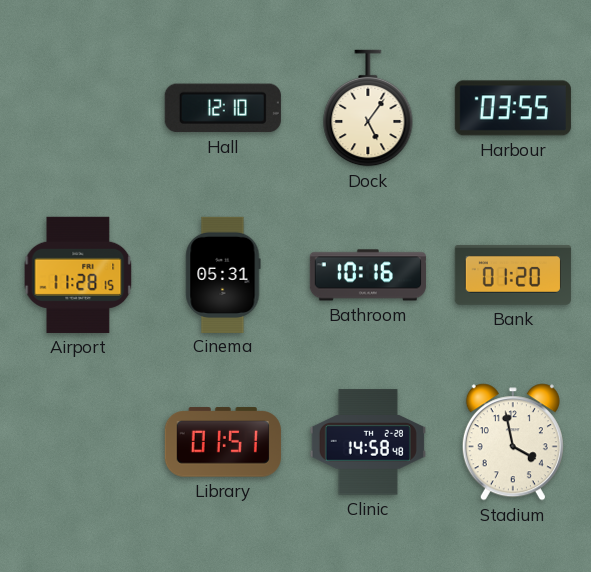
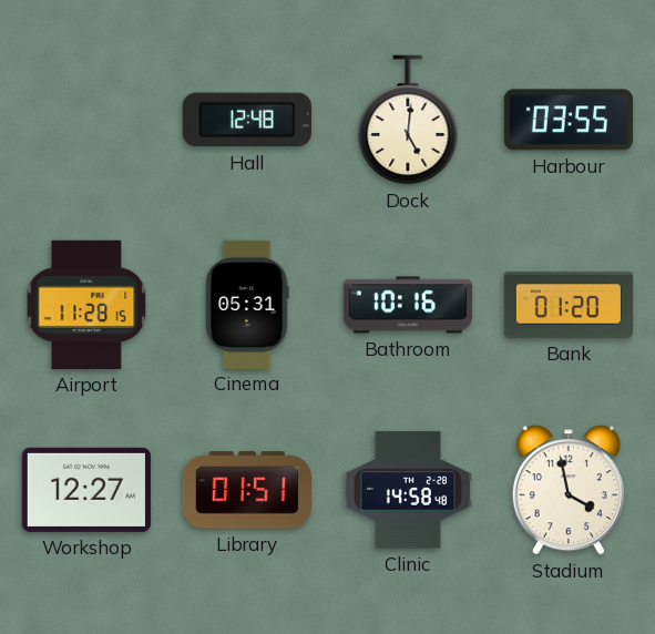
Hall: 12:10 -> 12:48 (247, 120)
Dock: 5:06 -> 5:01 (408, 120)
Workshop: none -> 12:27 (86, 490)
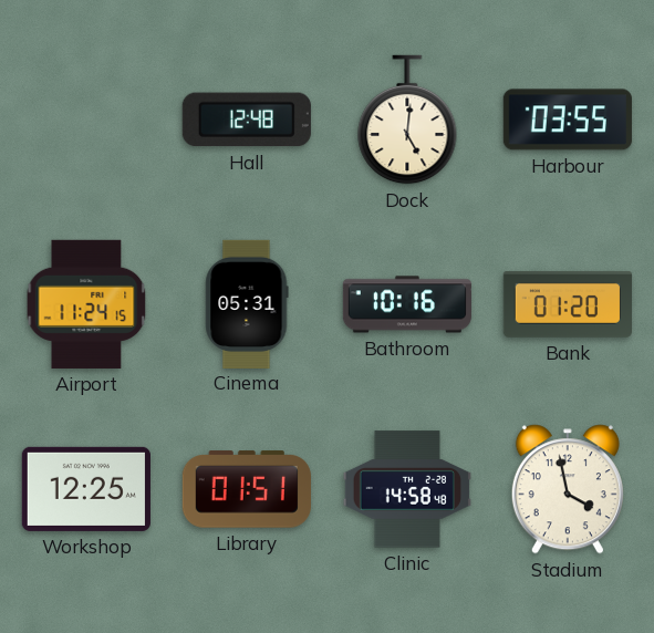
Airport: 11:28 -> 11:24 (86, 304)
Workshop: 12:27 -> 12:25 (86, 489)
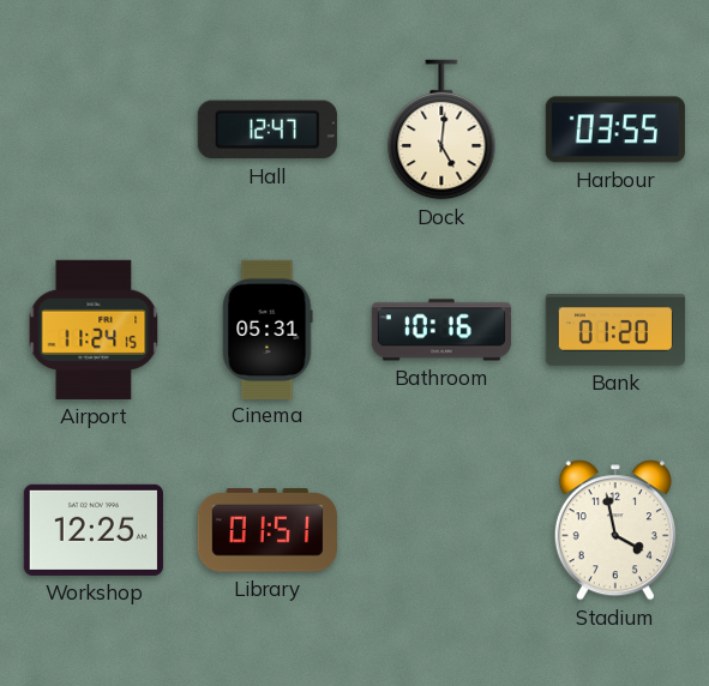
Hall: 12:48 -> 12:47 (268, 130)
Clinic: 14:58 -> none (407, 489)
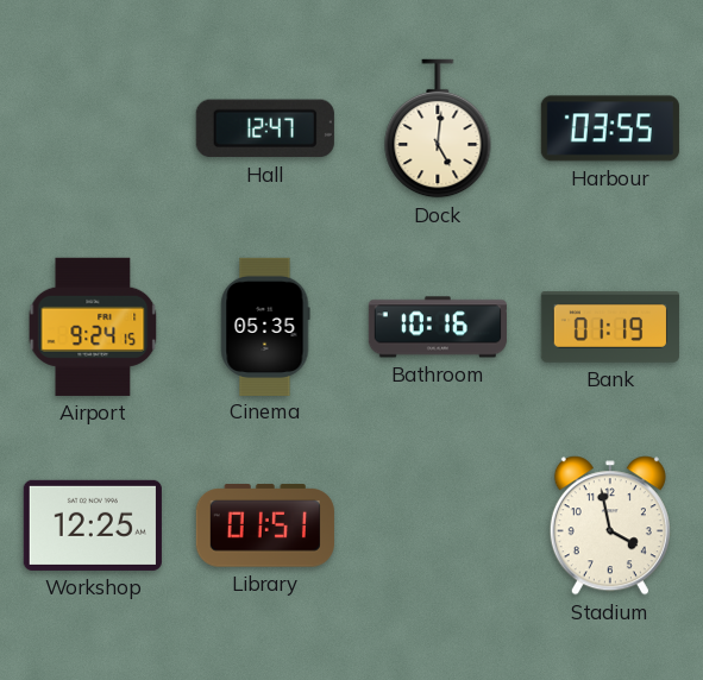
Airport: 11:24 -> 9:24 (93, 327)
Cinema: 05:31 -> 05:35 (265, 326)
Bank: 01:20 -> 01:19 (610, 327)
